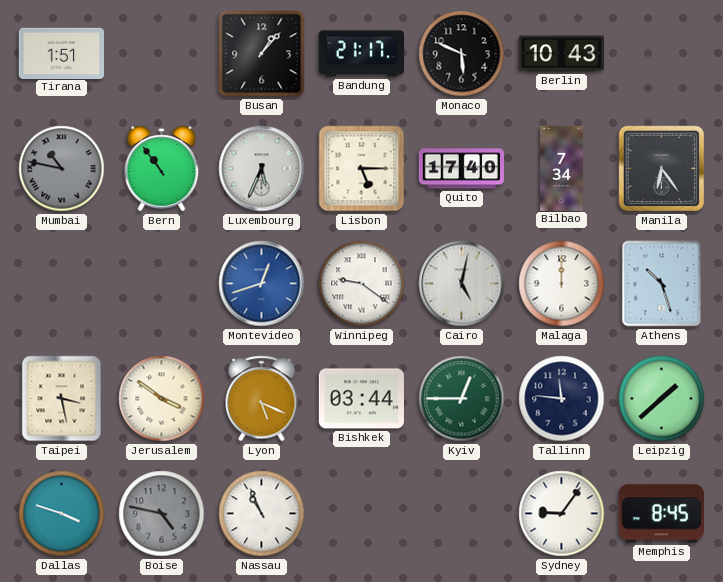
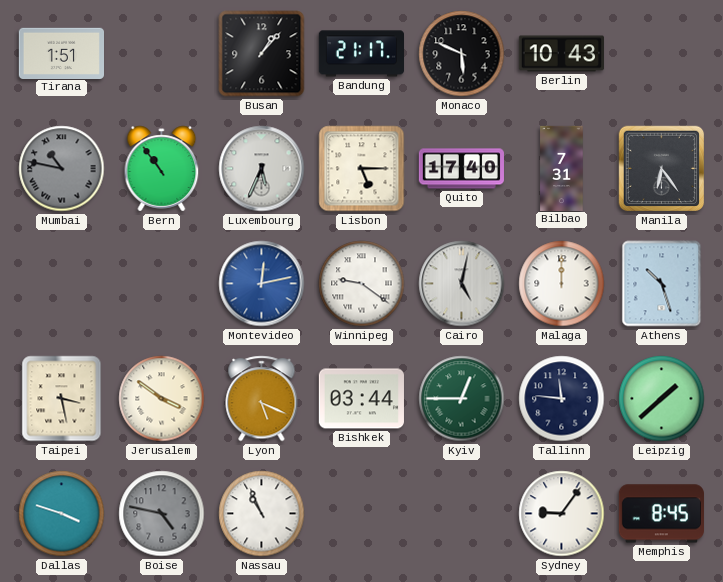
Bilbao: 7:34 -> 7:31 (562, 168)
Montevideo: 12:42 -> 12:13 (262, 284)
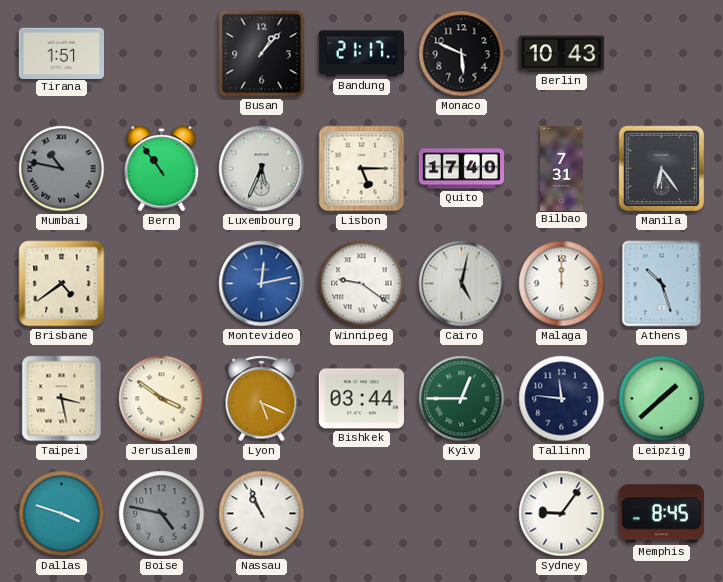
Brisbane: none -> 4:39 (62, 284)
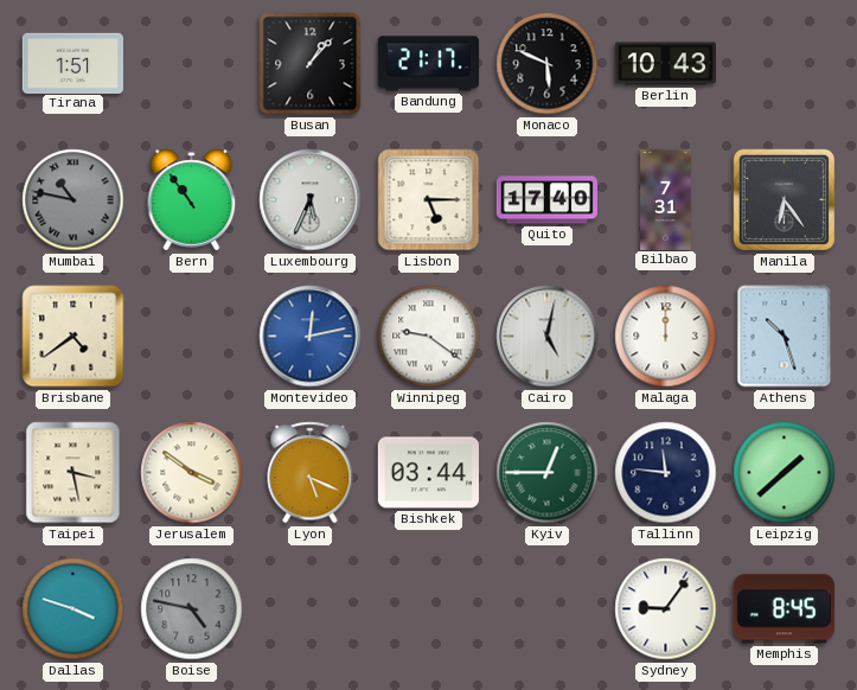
Nassau: 10:56 -> none (262, 514)
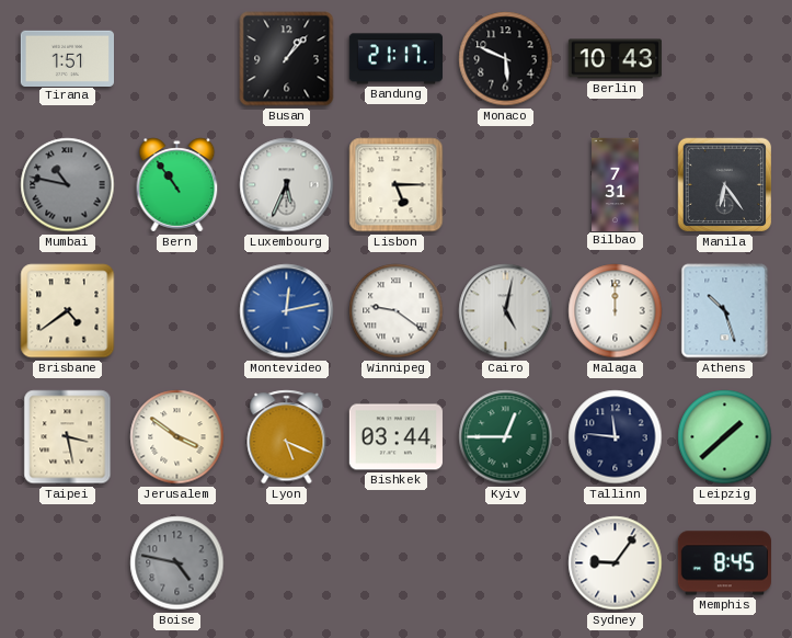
Quito: 17:40 -> none (546, 200)
Dallas: 3:48 -> none (73, 609)
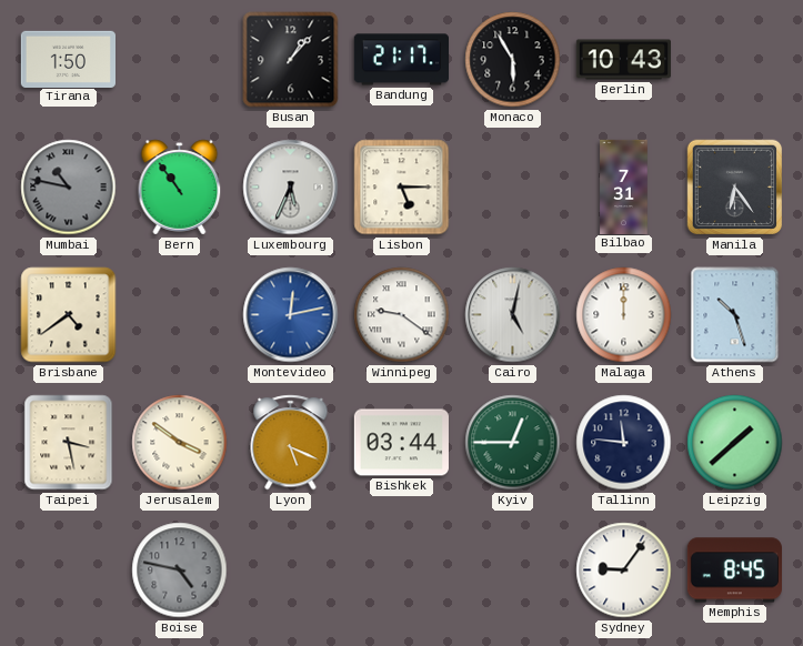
Tirana: 1:51 -> 1:50 (68, 59)
Monaco: 5:49 -> 5:55 (513, 60)
